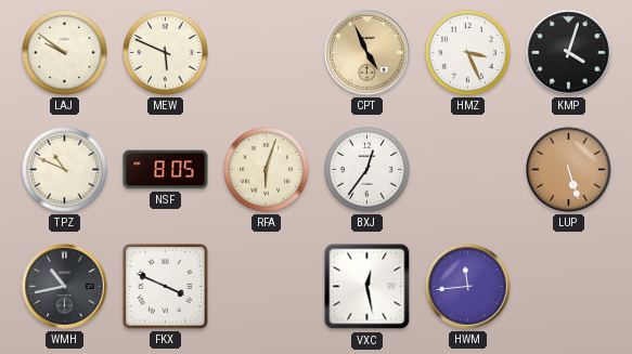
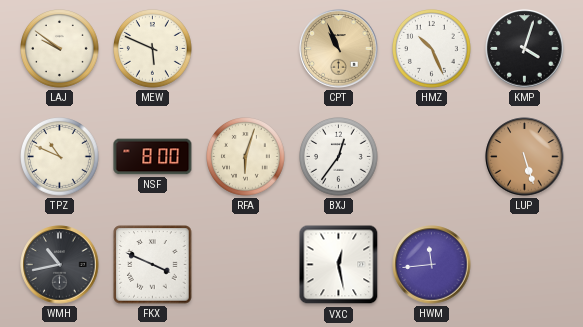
CPT: 4:56 -> 10:56 (339, 49)
HMZ: 3:26 -> 10:26 (432, 49)
NSF: 8:05 -> 8:00 (153, 157)
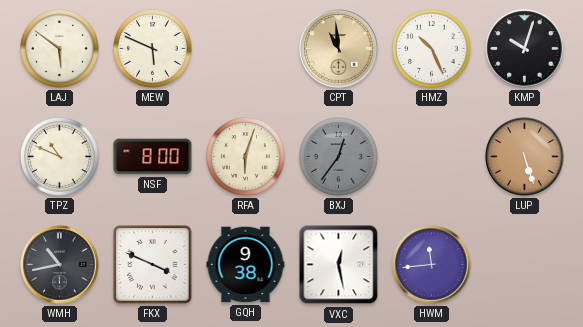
LAJ: 9:51 -> 5:51 (60, 49)
CPT: 10:56 -> 10:59 (339, 49)
KMP: 4:03 -> 10:03 (525, 49)
BXJ dial: white -> grey (339, 157)
GQH: none -> 9:38 (246, 265)
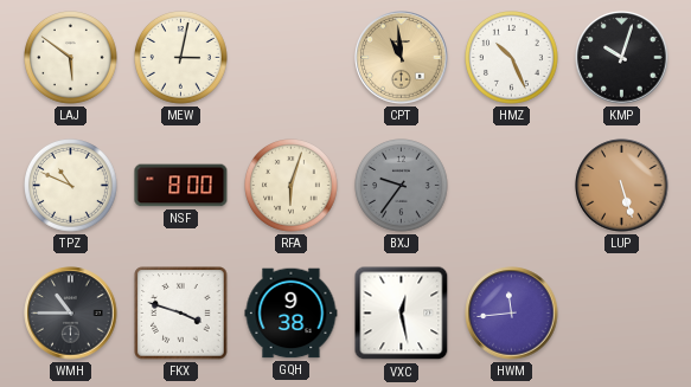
MEW: 5:49 -> 3:02 (181, 58)
BXJ: 12:36 -> 9:36 (402, 186)
WMH: 10:43 -> 10:45 (71, 314)
FKX: 3:49 -> 3:48 (181, 314)
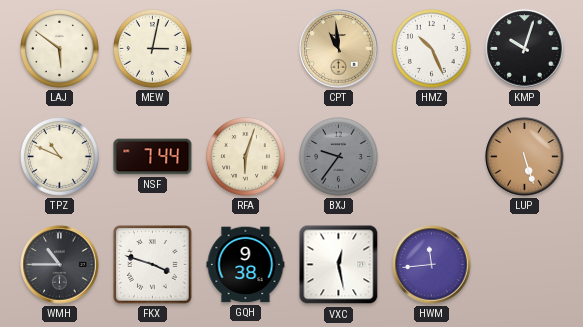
NSF: 8:00 -> 7:44 (153, 157)
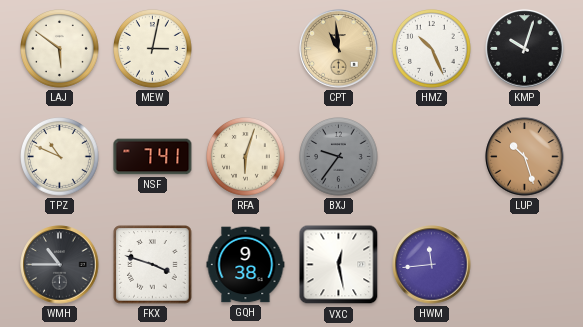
NSF: 7:44 -> 7:41 (153, 157)
LUP: 5:27 -> 10:27 (525, 157)
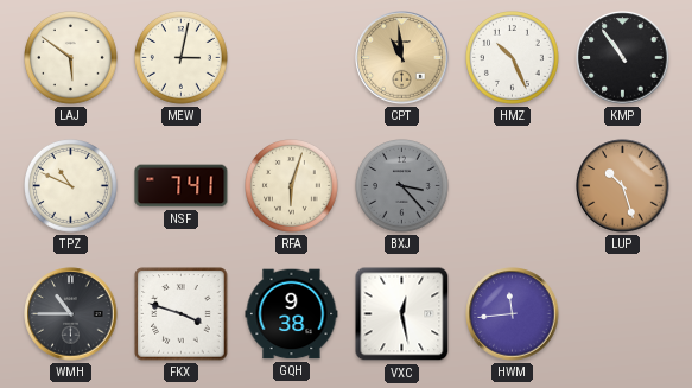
KMP: 10:03 -> 10:54 (623, 58)
BXJ: 9:36 -> 3:23 (402, 186)
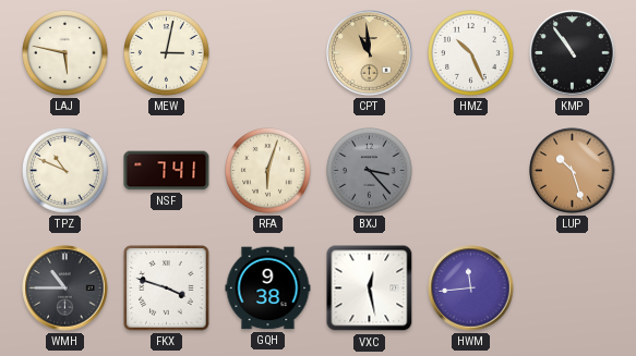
LAJ: 5:51 -> 5:47 (65, 53)
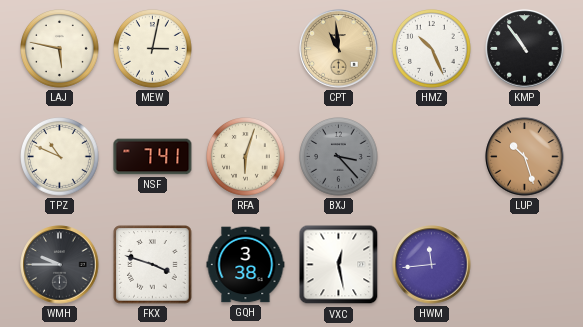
WMH: 10:45 -> 9:45 (60, 265)
GQH: 9:38 -> 3:38 (246, 265)
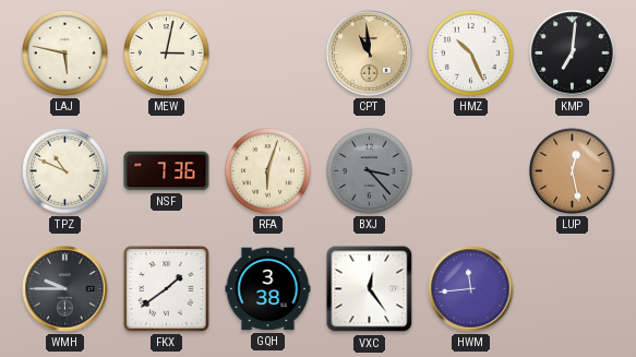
KMP: 10:54 -> 7:01 (573, 53)
NSF: 7:41 -> 7:36 (167, 171)
LUP: 10:27 -> 12:28 (573, 171)
FKX: 3:48 -> 1:39 (167, 289)
VXC: 12:28 -> 12:24 (370, 289)
